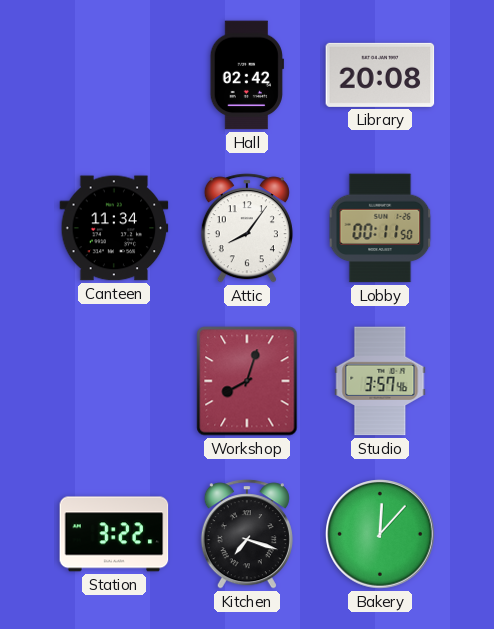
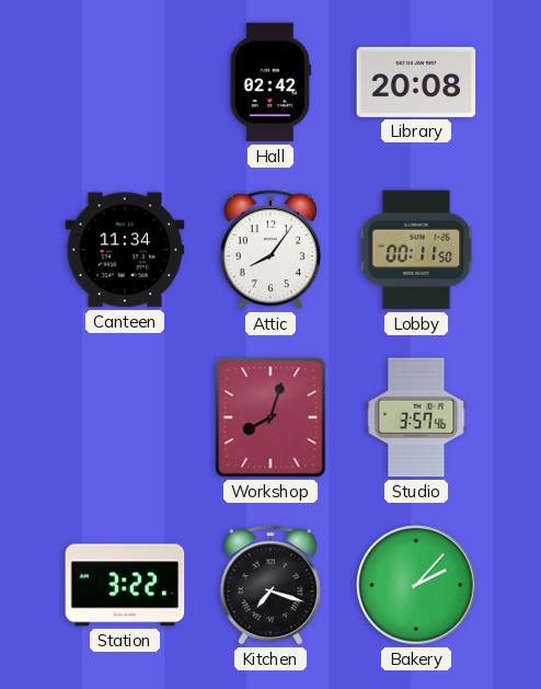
Bakery: 12:07 -> 2:07 (416, 585)
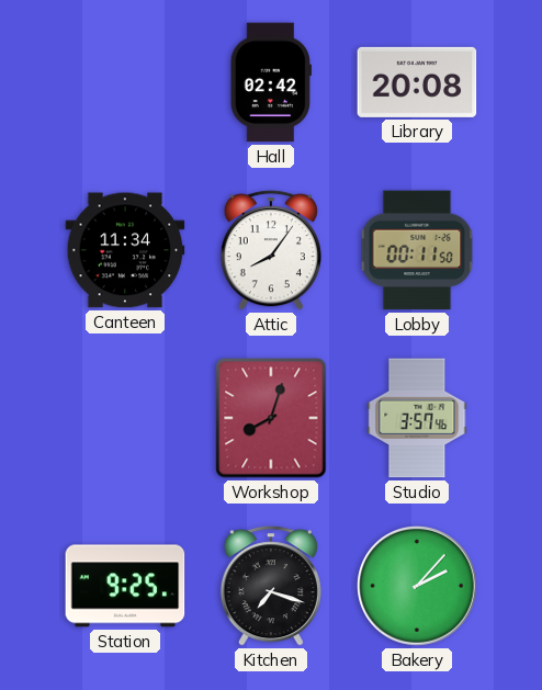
Station: 3:22 -> 9:25 (125, 586)
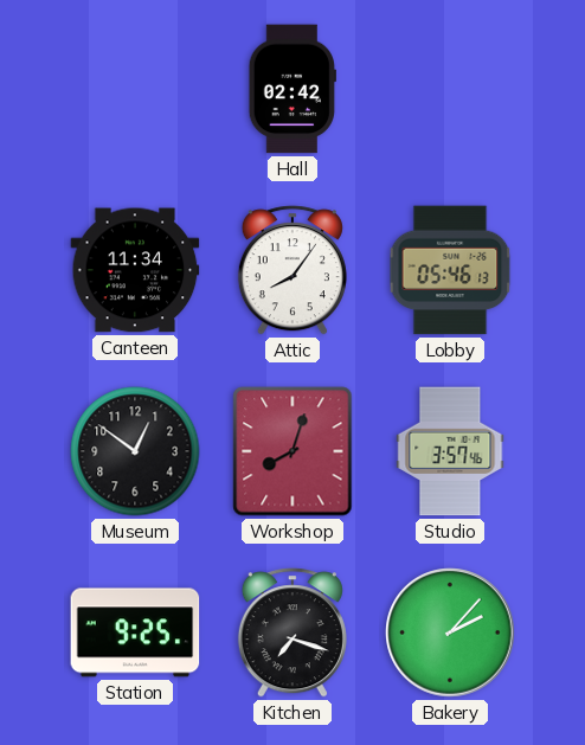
Library: 20:08 -> none (417, 82)
Lobby: 00:11 -> 05:46 (450, 270)
Museum: none -> 12:51 (135, 451)
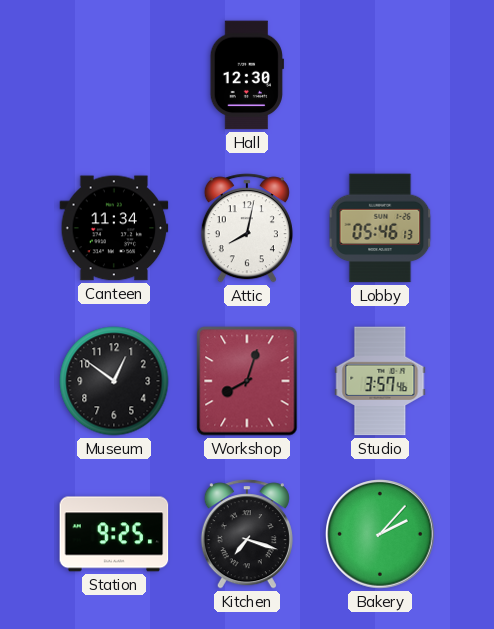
Hall: 02:42 -> 12:30 (247, 75)
Attic: 8:06 -> 8:02 (247, 228)
